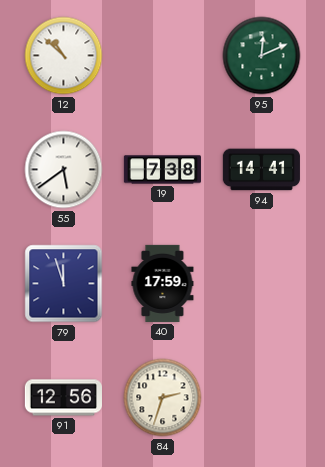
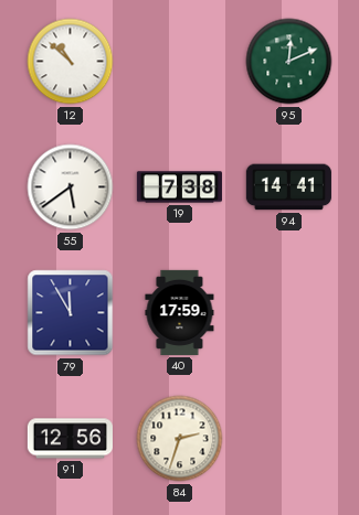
79: 11:57 -> 11:55 (71, 313)
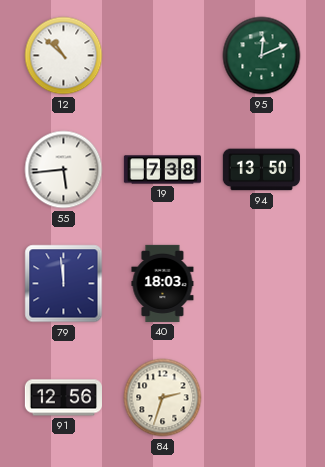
55: 5:39 -> 5:44 (64, 170)
94: 14:41 -> 13:50 (261, 170)
79: 11:55 -> 11:59 (64, 284)
40: 17:59 -> 18:03 (163, 283)
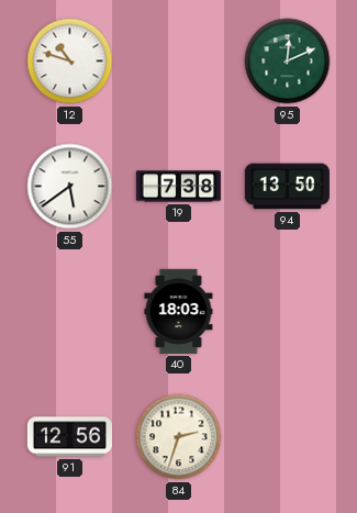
12: 10:52 -> 10:48 (70, 62)
55: 5:44 -> 5:39 (70, 187)
79: 11:59 -> none (64, 284)
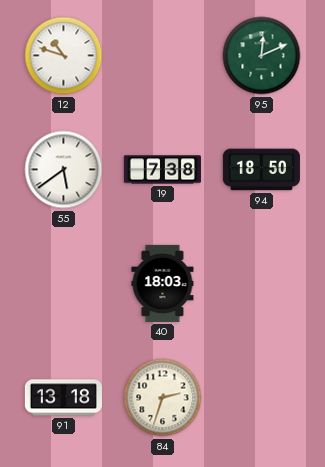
94: 13:50 -> 18:50 (261, 170)
91: 12:56 -> 13:18 (63, 398)
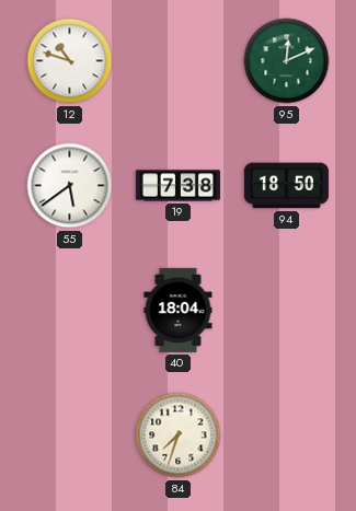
40: 18:03 -> 18:04 (179, 310)
91: 13:18 -> none (63, 398)
84: 2:33 -> 7:33 (179, 435)
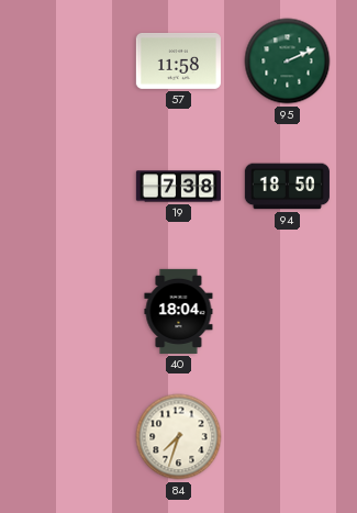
12: 10:48 -> none (70, 61)
57: none -> 11:58 (178, 60)
95: 12:11 -> 2:11 (288, 62)
55: 5:39 -> none (70, 186)
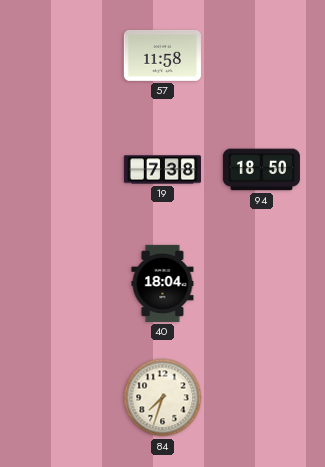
95: 2:11 -> none (288, 62)
